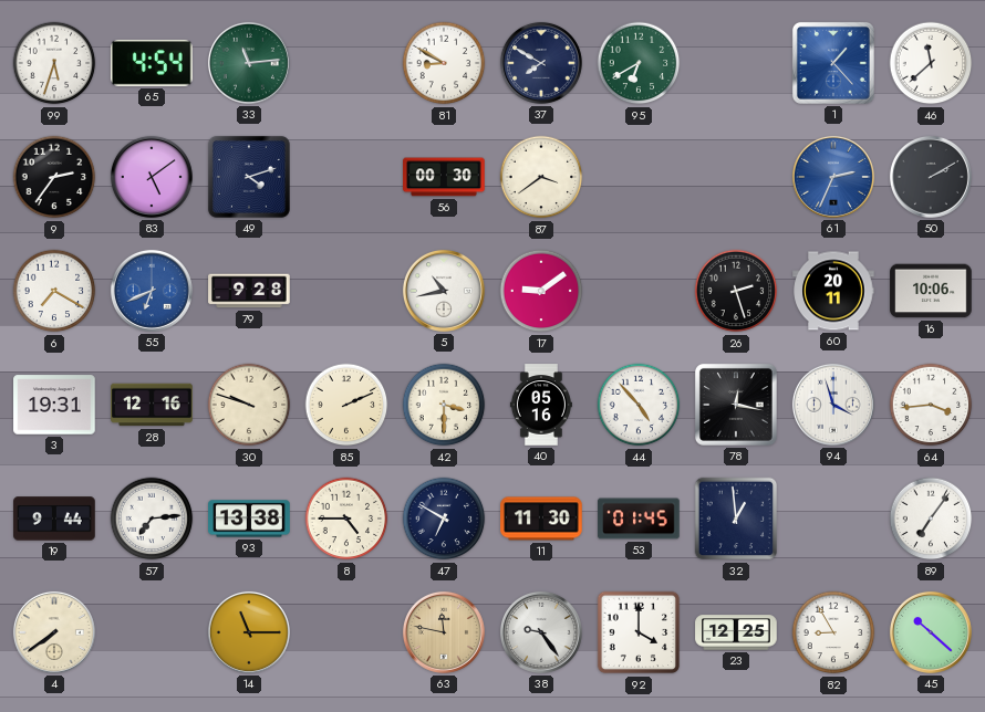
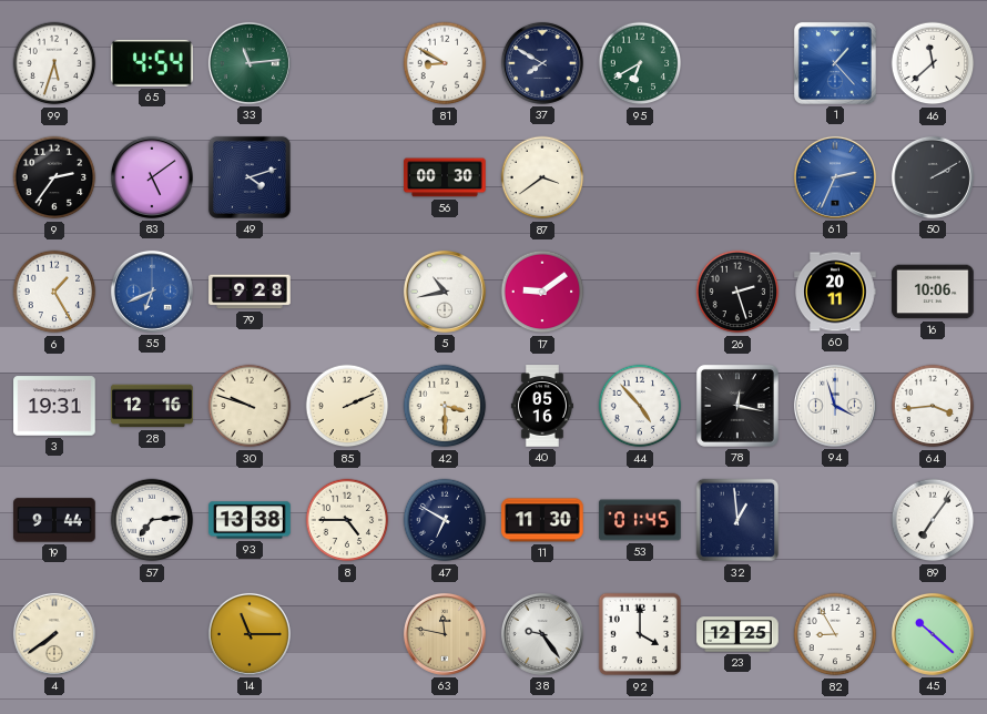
6: 7:20 -> 1:25 (54, 292)
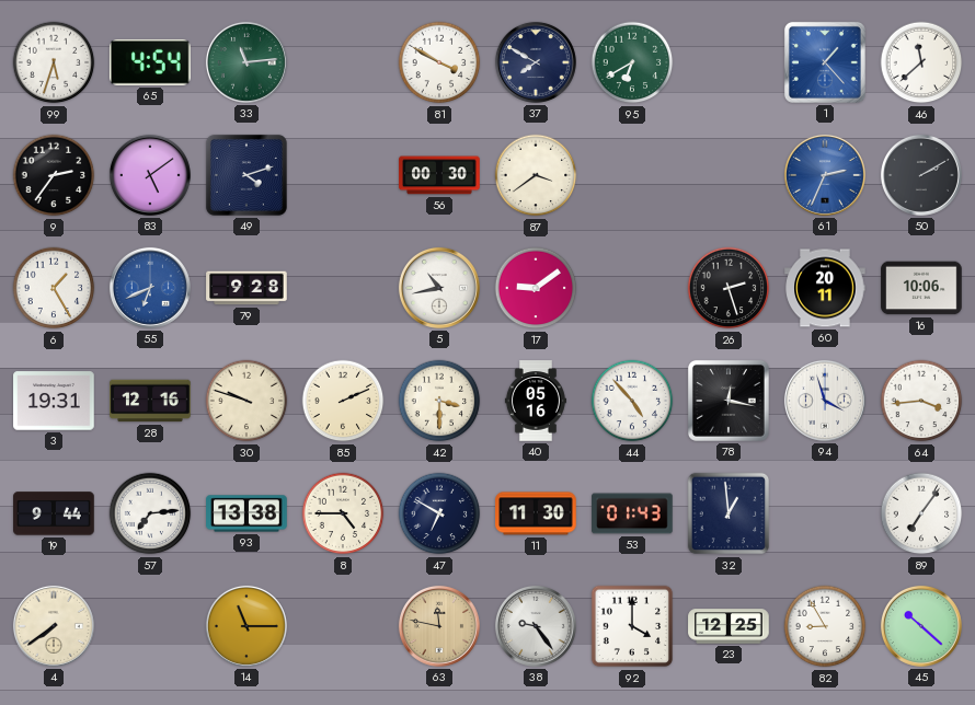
81: 8:50 -> 3:50 (439, 62)
53: 01:45 -> 01:43 (632, 513)
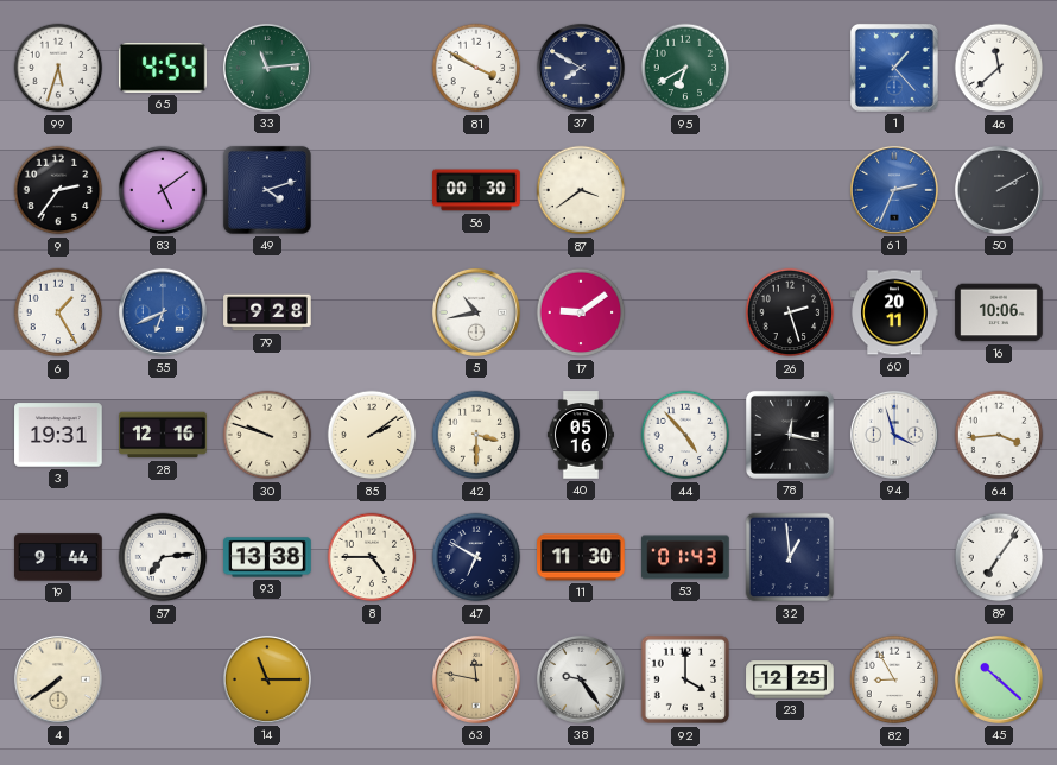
85: 2:11 -> 2:09 (372, 435)
